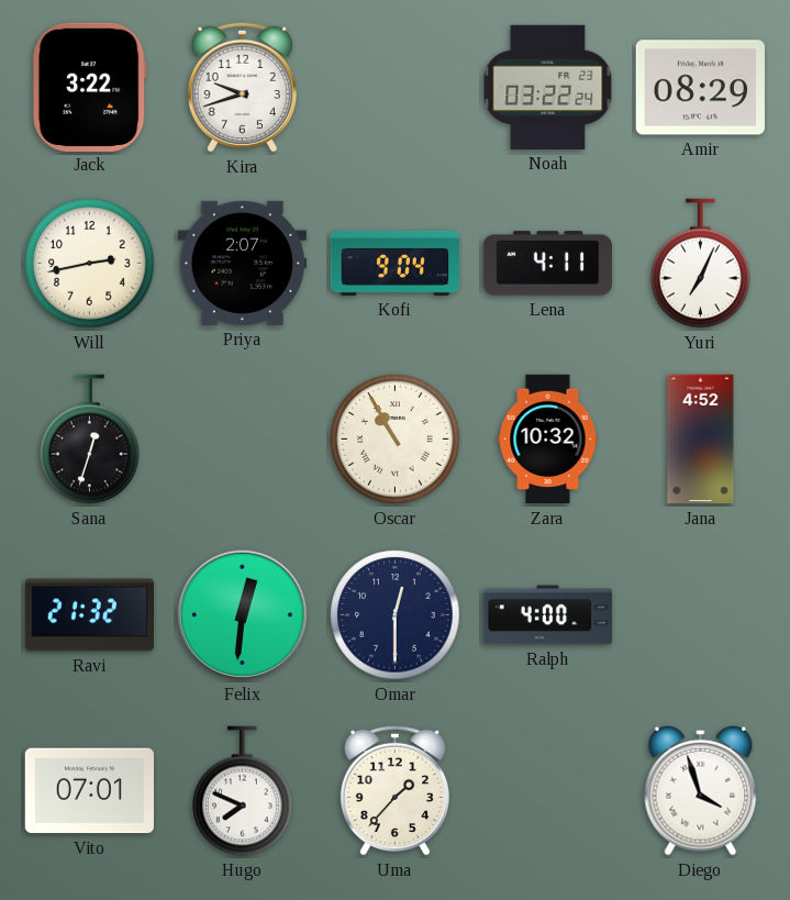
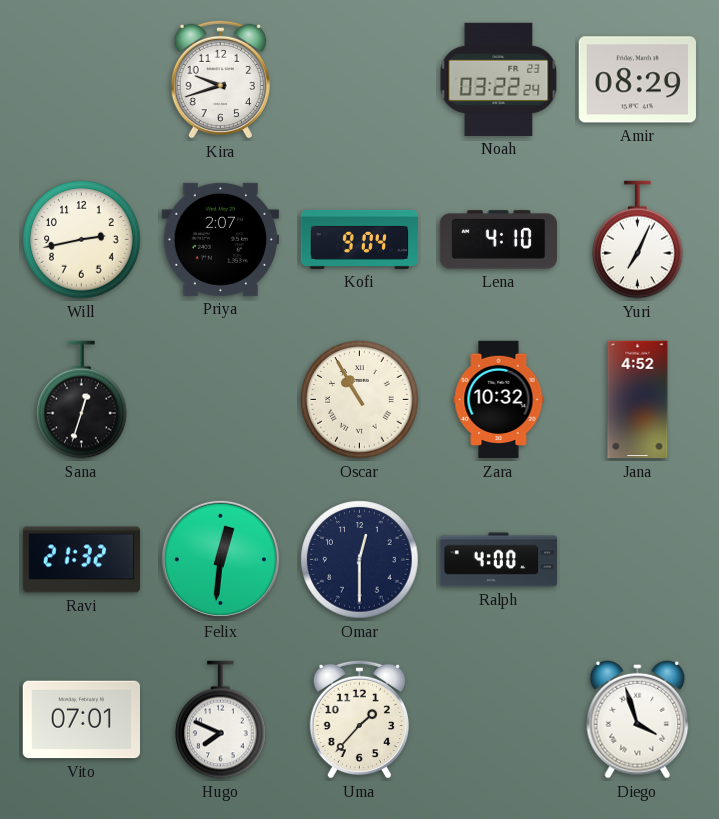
Jack: 3:22 -> none (89, 87)
Lena: 4:11 -> 4:10 (498, 240)
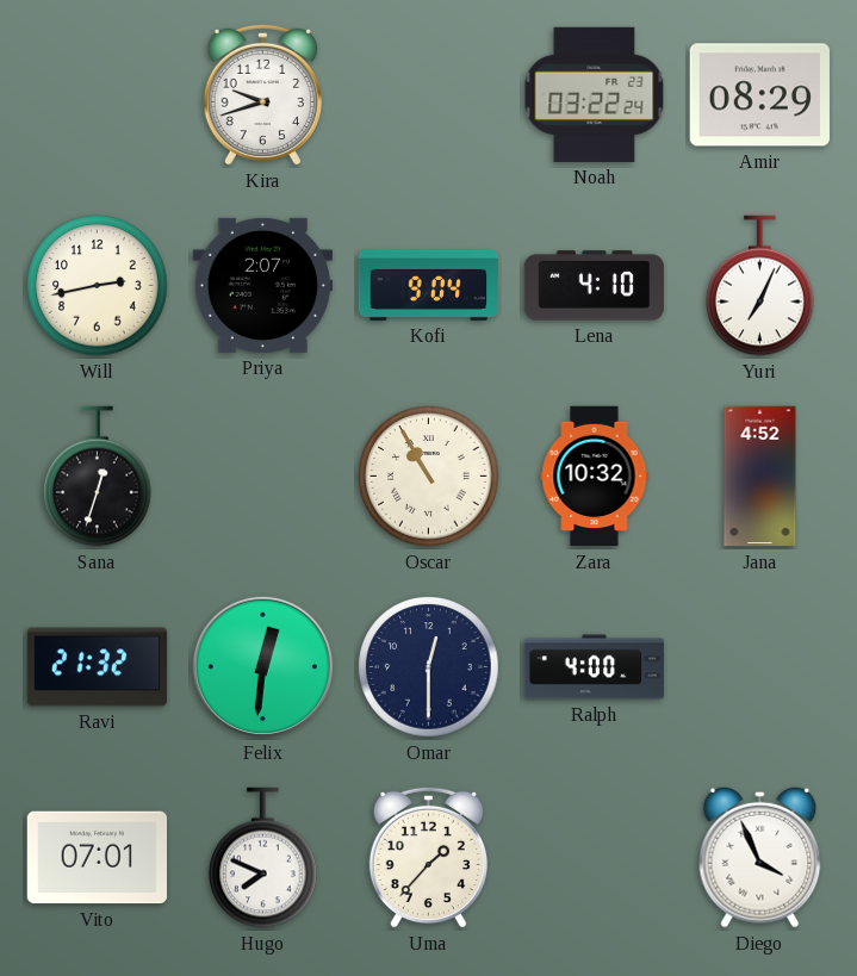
Diego: 3:57 -> 3:56 (760, 857)
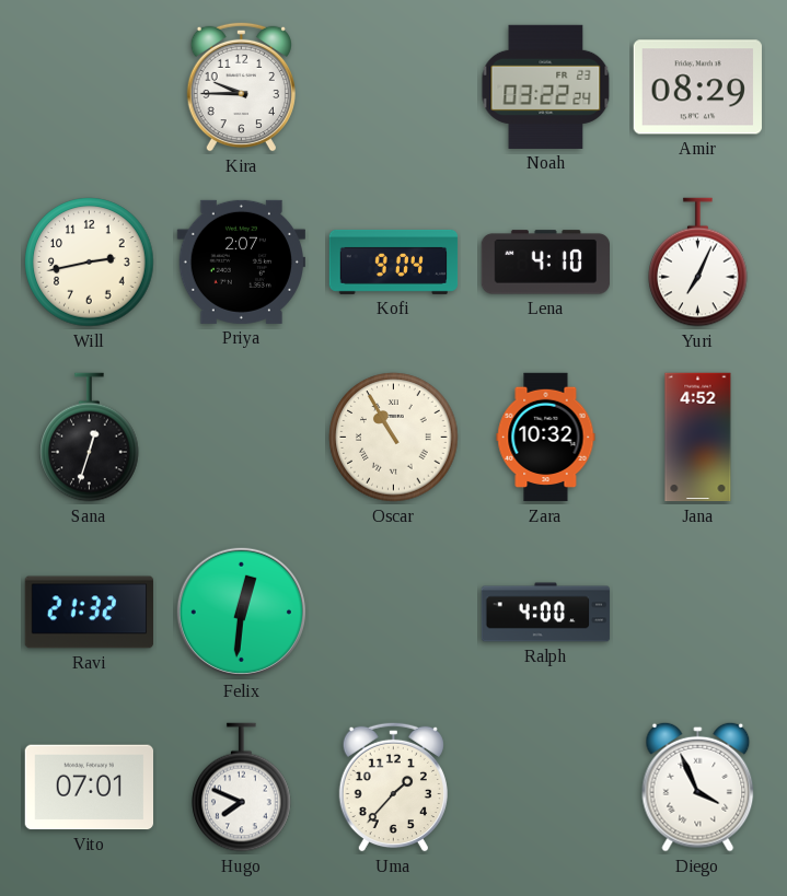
Kira: 9:42 -> 9:45 (241, 86)
Omar: 12:30 -> none (429, 667)
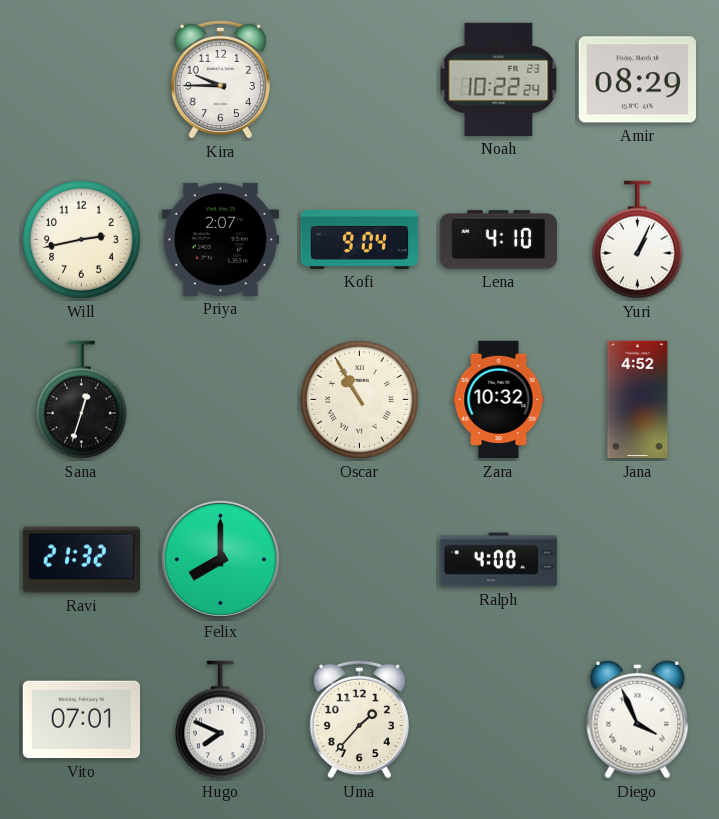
Noah: 03:22 -> 10:22 (499, 79)
Yuri: 7:04 -> 1:04 (638, 240)
Felix: 12:31 -> 8:00 (220, 559)
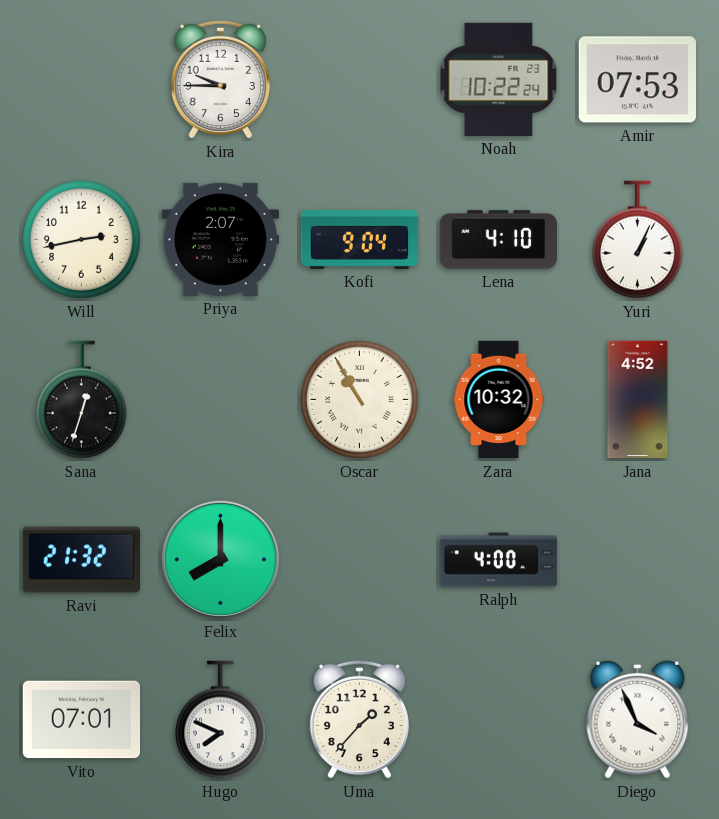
Amir: 08:29 -> 07:53 (637, 80)
